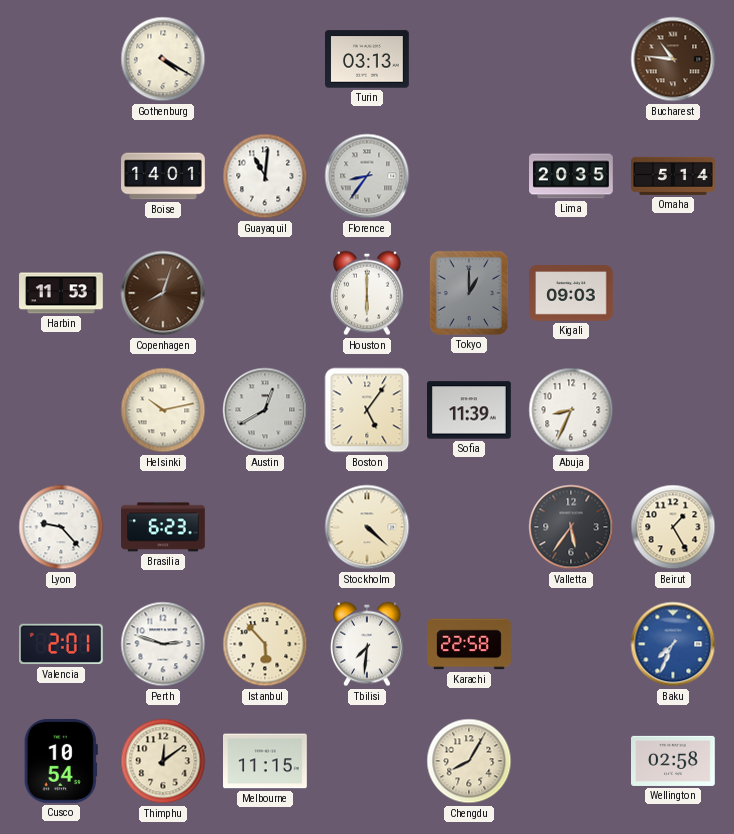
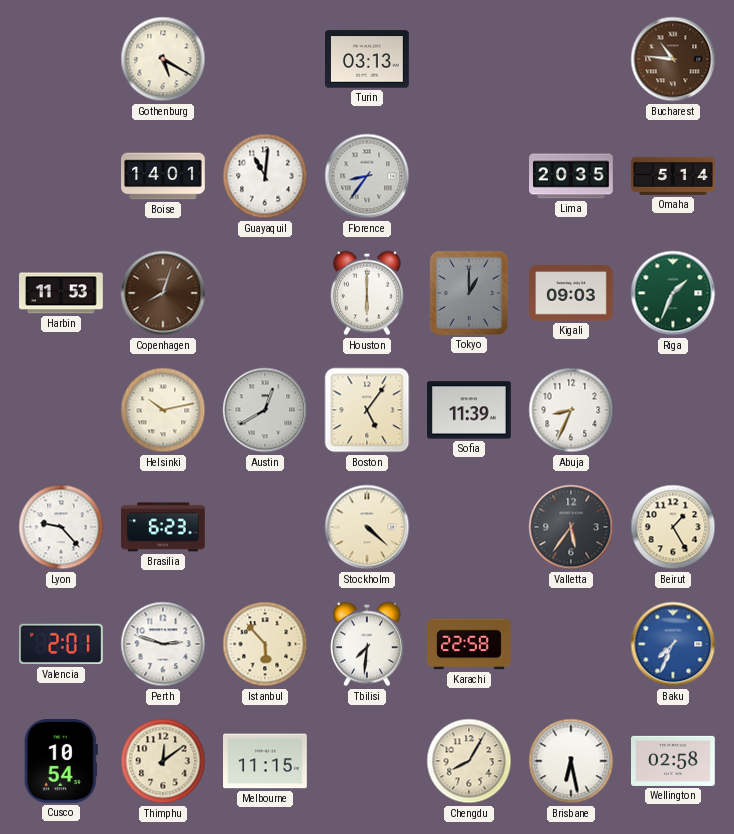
Gothenburg: 4:20 -> 5:20 (163, 59)
Riga: none -> 1:34 (673, 293)
Brisbane: none -> 6:28 (571, 761)
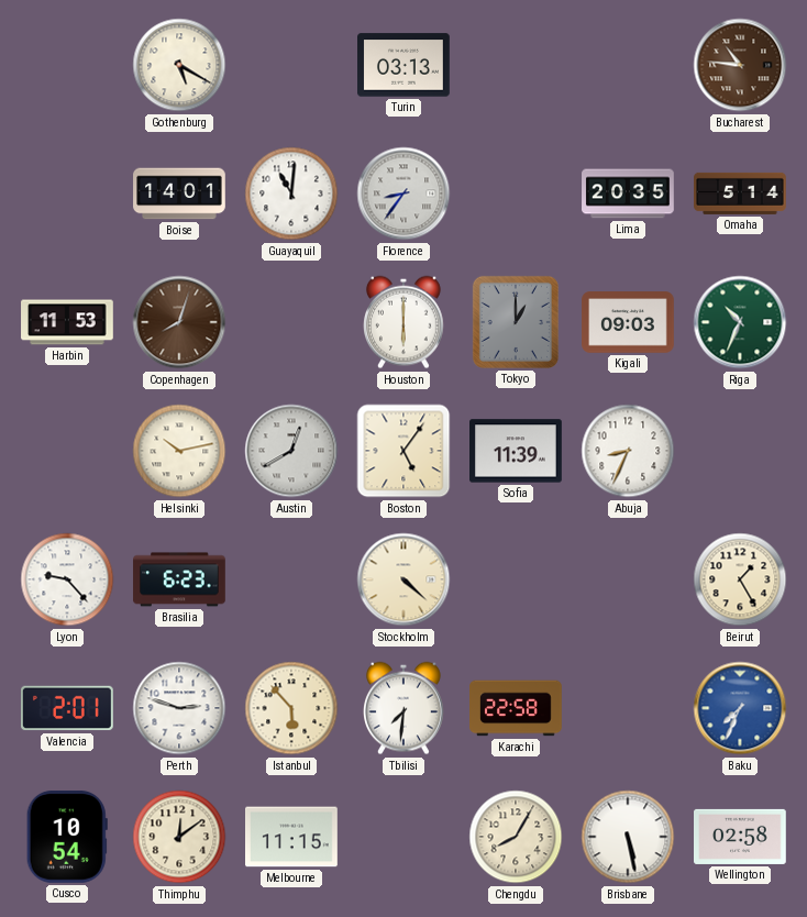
Riga: 1:34 -> 10:34 (740, 322)
Valletta: 5:36 -> none (571, 527)
Brisbane: 6:28 -> 5:28 (628, 837)
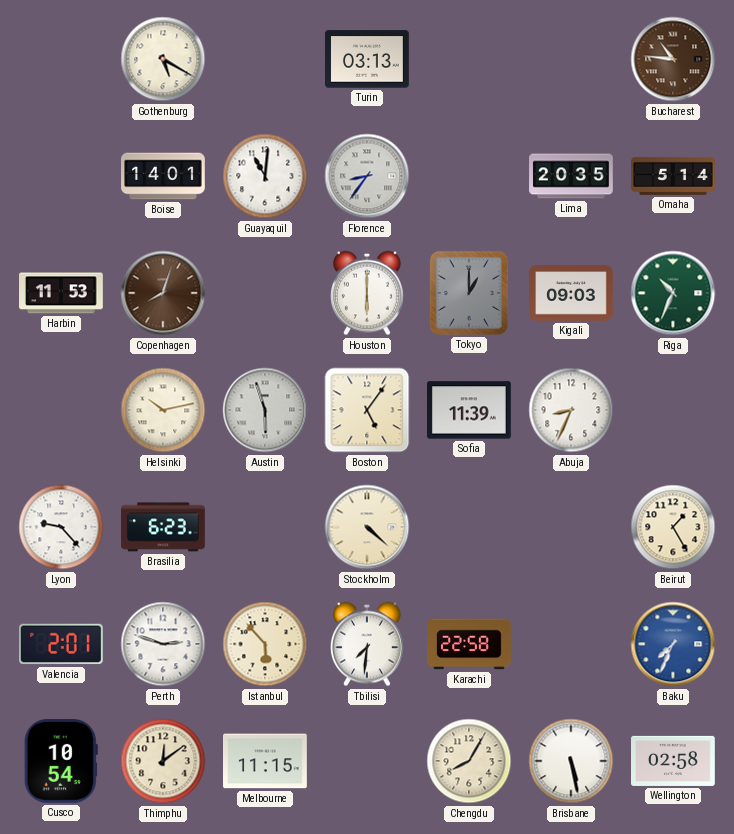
Austin: 12:40 -> 5:57 (265, 410)
